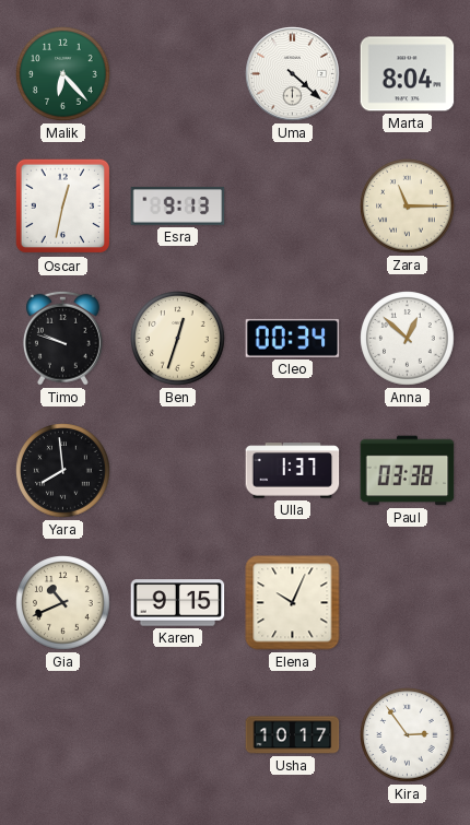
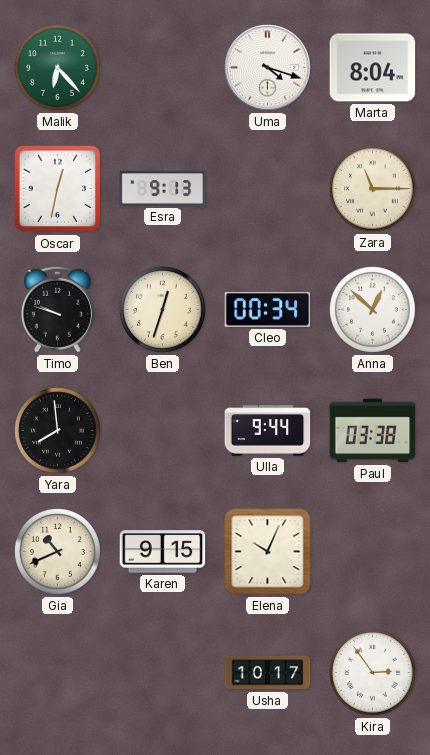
Uma: 4:22 -> 4:18 (268, 68)
Ulla: 1:37 -> 9:44 (268, 431)
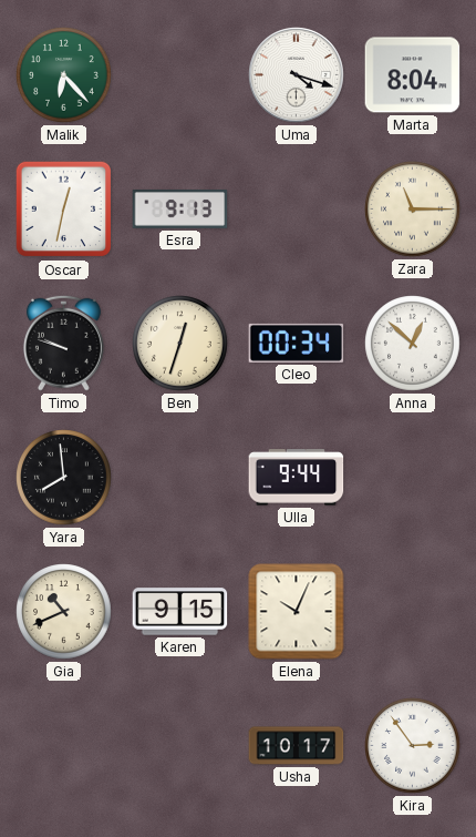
Paul: 03:38 -> none (373, 431)
